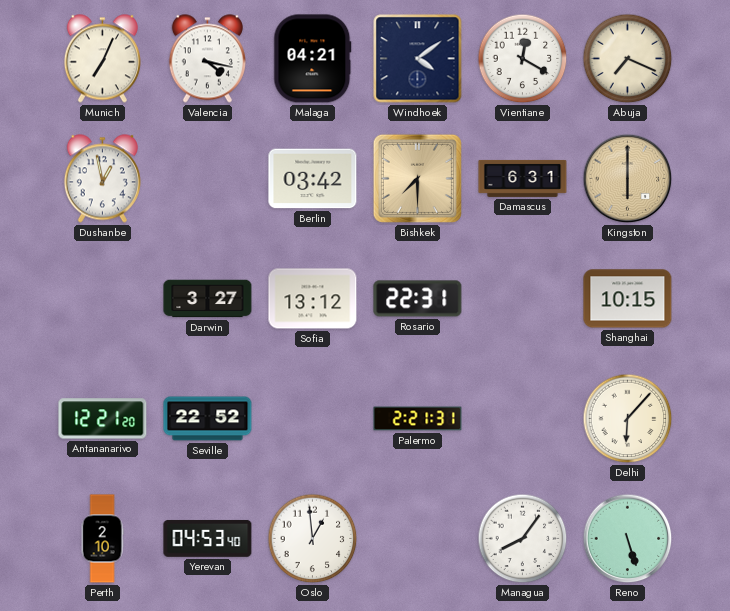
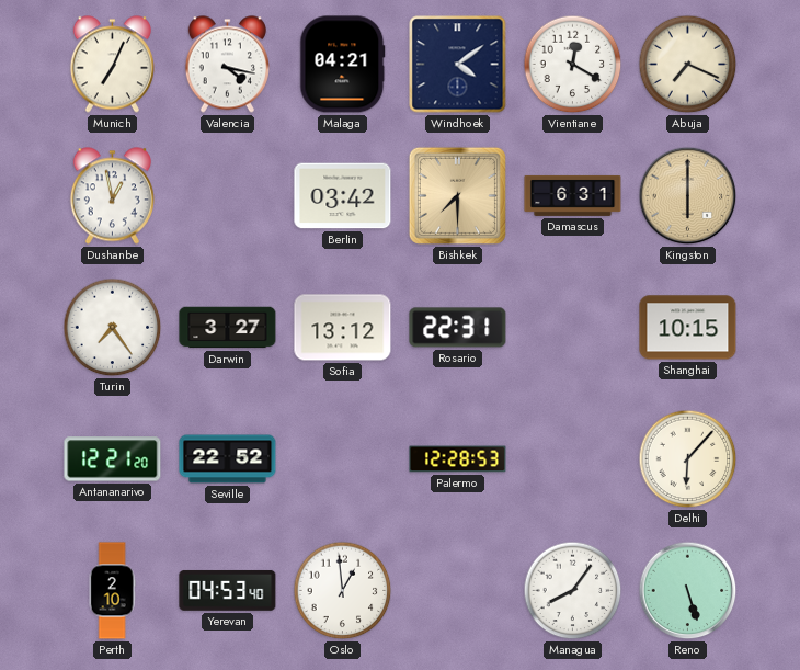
Turin: none -> 7:24 (113, 328)
Palermo: 2:21 -> 12:28 (458, 459)
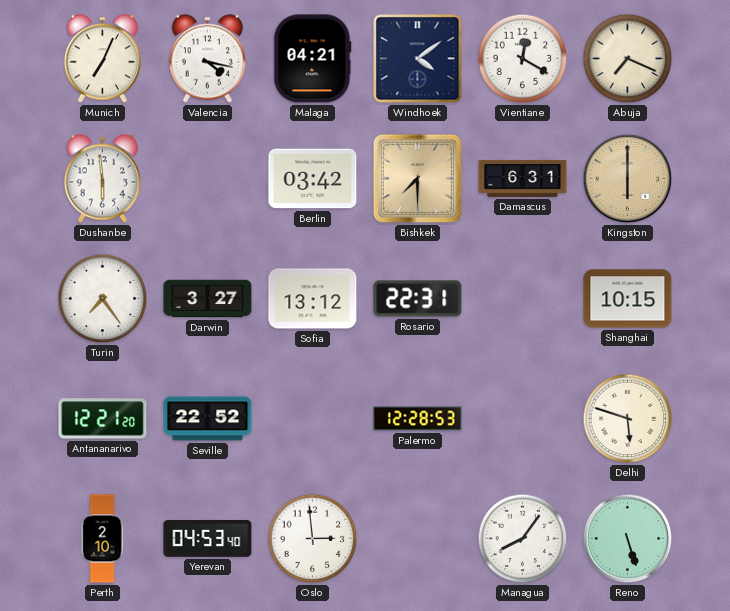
Dushanbe: 12:58 -> 5:59 (102, 179)
Delhi: 6:07 -> 5:48 (628, 419)
Oslo: 12:59 -> 2:59 (313, 539)
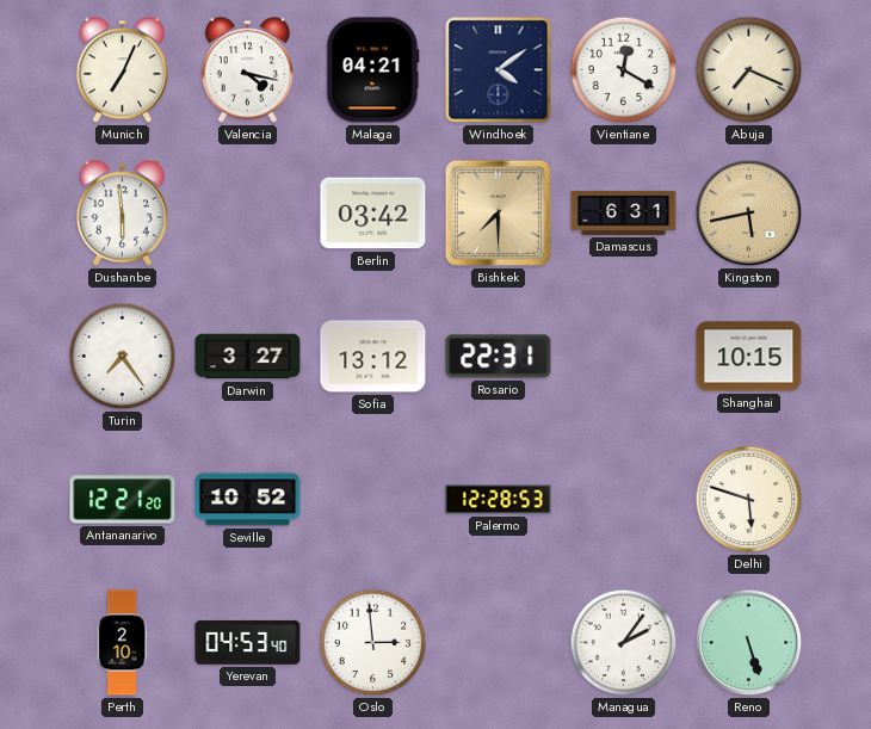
Kingston: 6:00 -> 5:43 (749, 214)
Seville: 22:52 -> 10:52 (248, 500)
Managua: 8:06 -> 2:06 (624, 643)
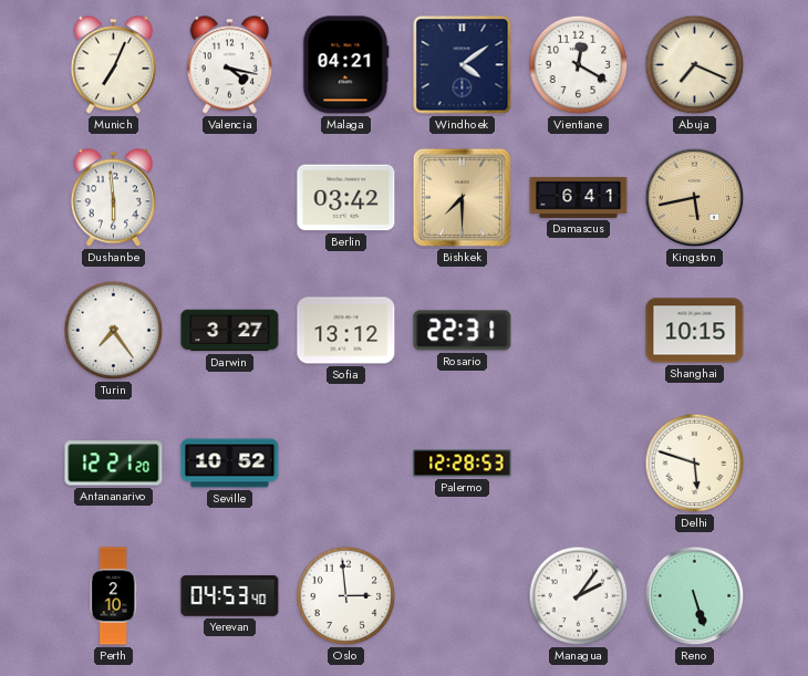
Damascus: 6:31 -> 6:41 (579, 197)
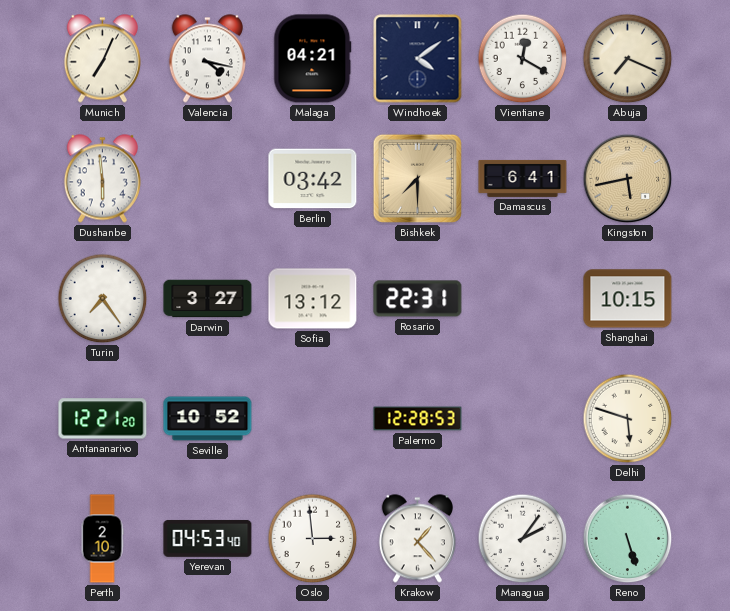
Krakow: none -> 1:23 (417, 539)
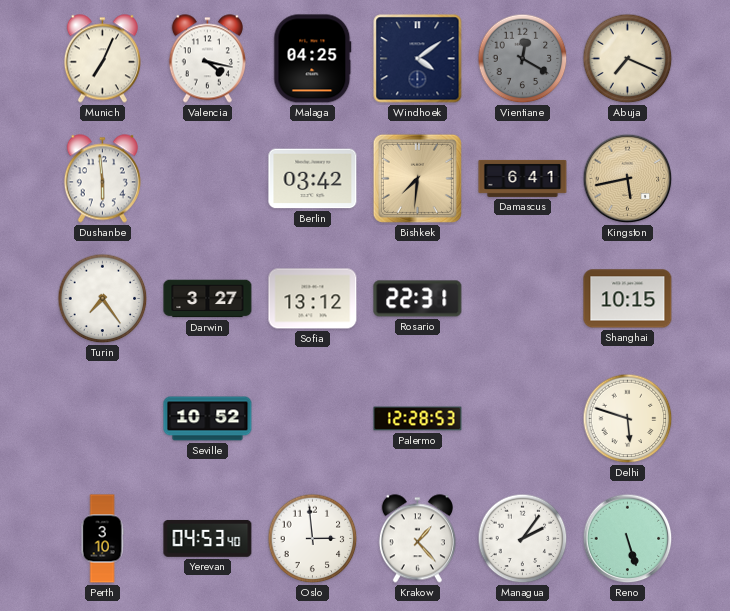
Malaga: 04:21 -> 04:25 (313, 59)
Vientiane dial: white -> grey (523, 59)
Bishkek: 7:30 -> 7:31 (417, 178)
Antananarivo: 12:21 -> none (103, 419)
Perth: 2:10 -> 3:10 (102, 539)
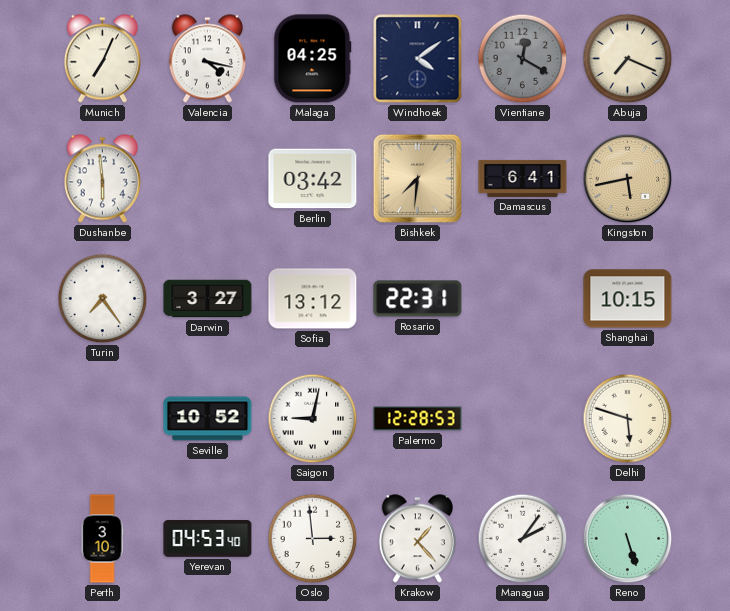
Saigon: none -> 9:02 (313, 419)
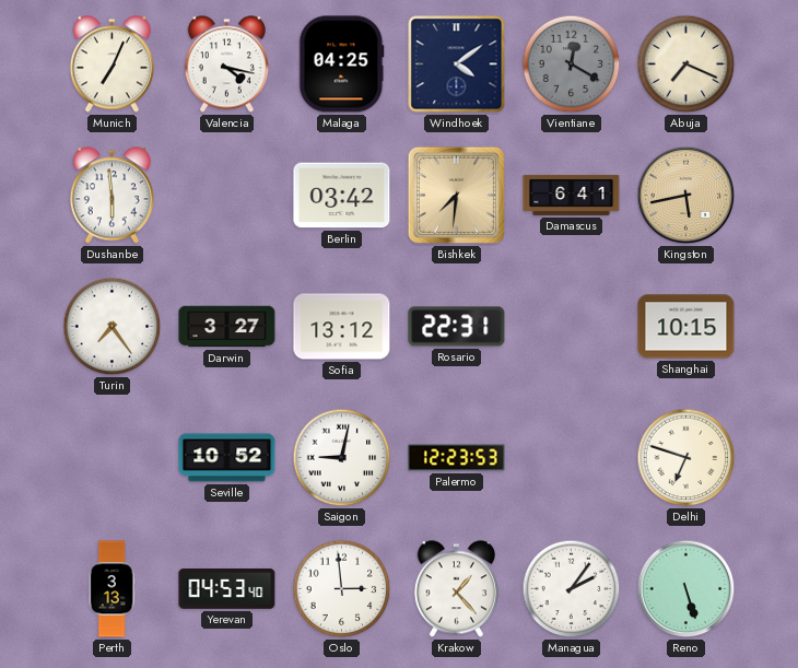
Palermo: 12:28 -> 12:23 (457, 458)
Delhi: 5:48 -> 6:48 (686, 458)
Perth: 3:10 -> 3:13 (112, 589)
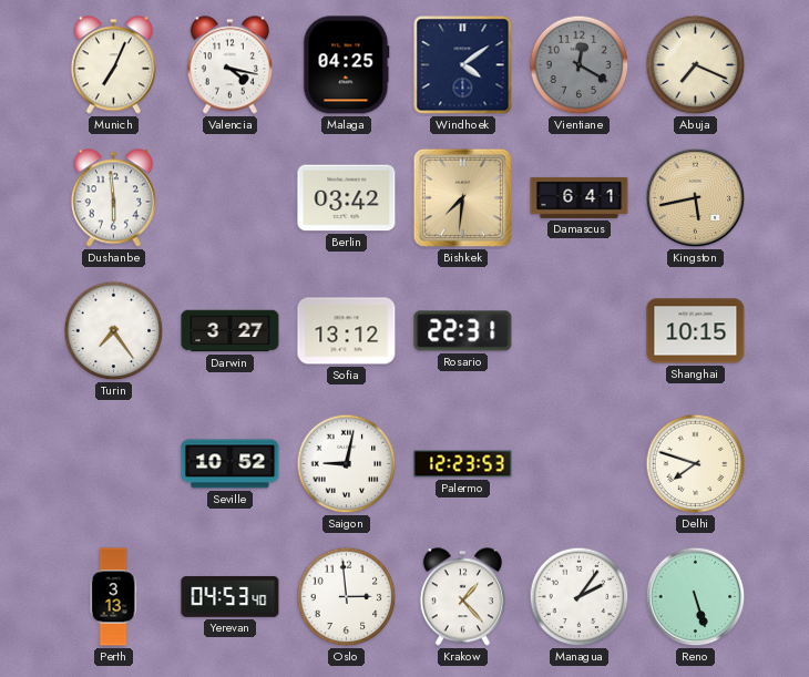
Delhi: 6:48 -> 7:48 (696, 464)
